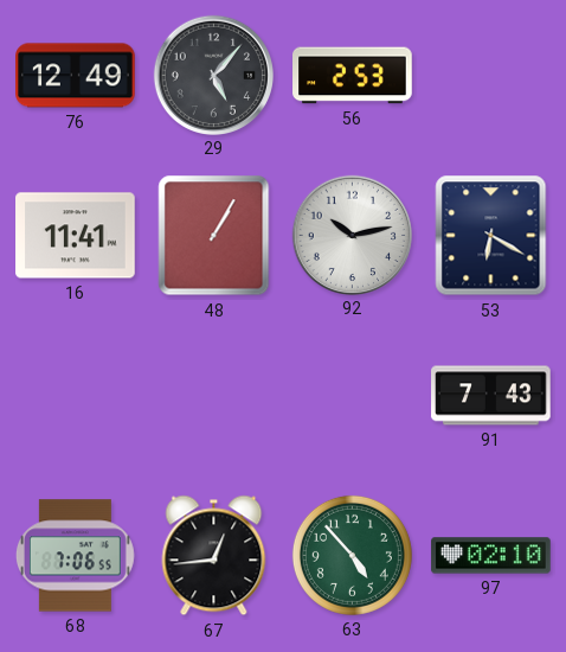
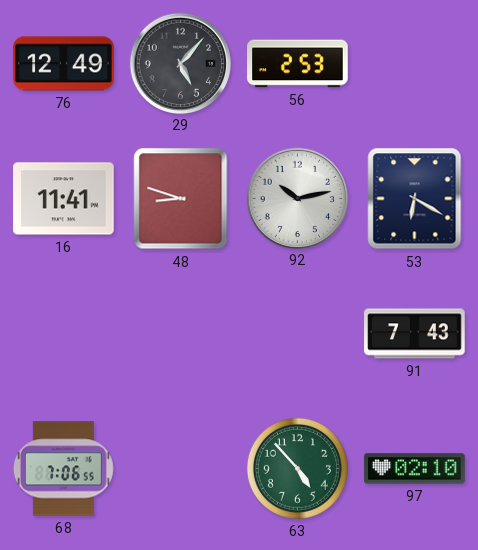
48: 1:05 -> 8:48 (181, 199)
67: 12:44 -> none (214, 556)
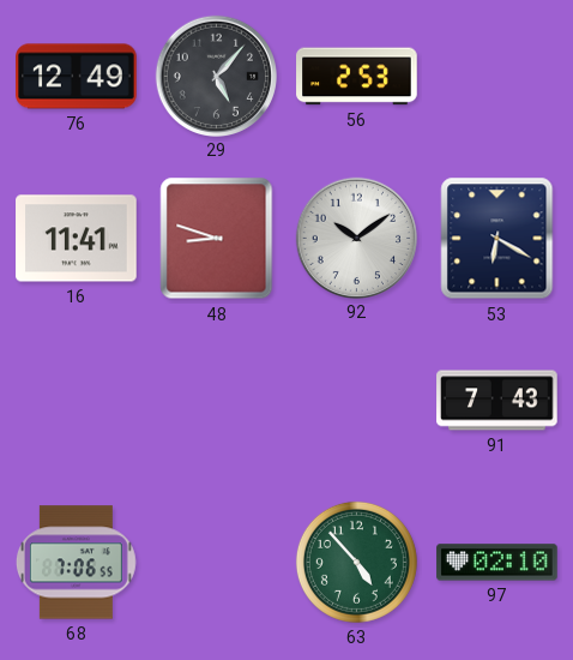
92: 10:13 -> 10:09 (356, 238)
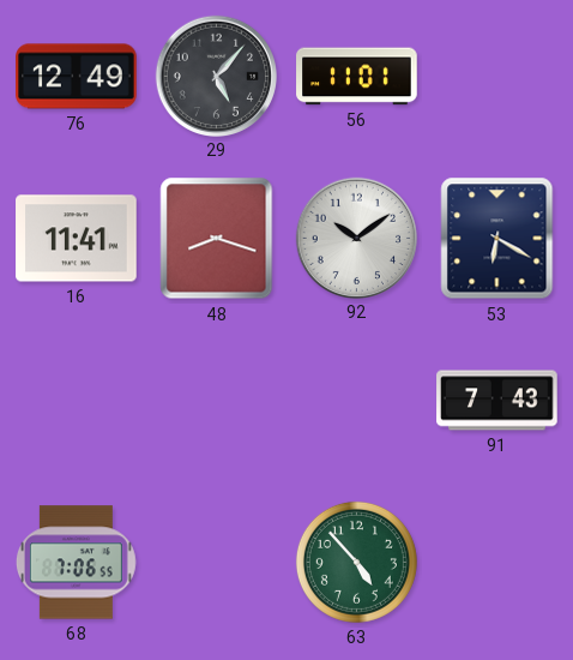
56: 2:53 -> 11:01 (357, 77)
48: 8:48 -> 8:18 (217, 239)
97: 02:10 -> none (497, 563)
